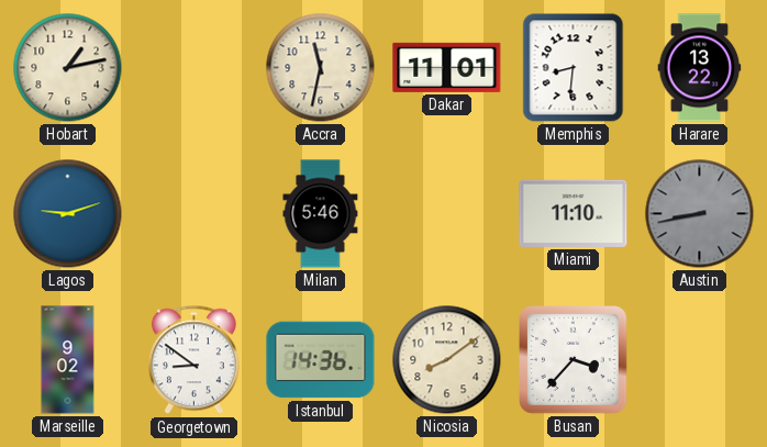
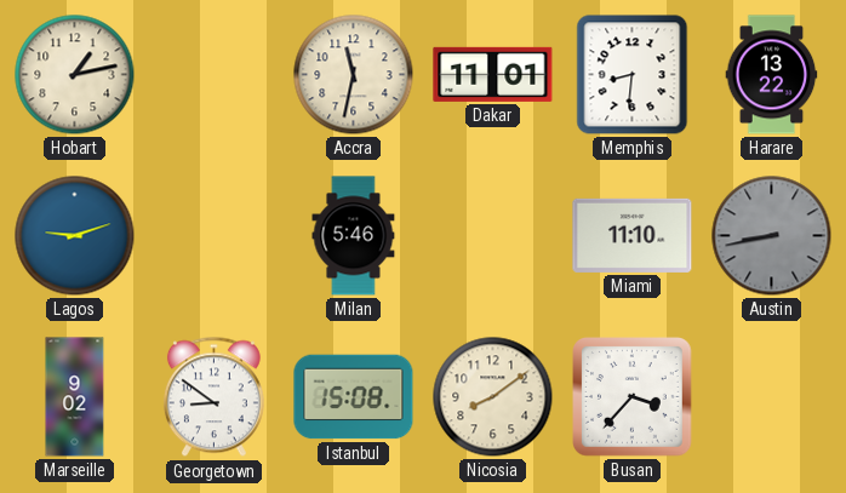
Istanbul: 14:36 -> 15:08 (354, 397)
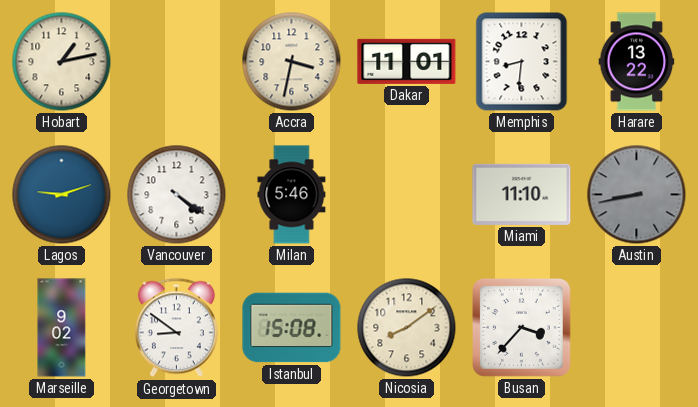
Accra: 11:32 -> 3:32 (292, 62)
Vancouver: none -> 4:21 (177, 195)
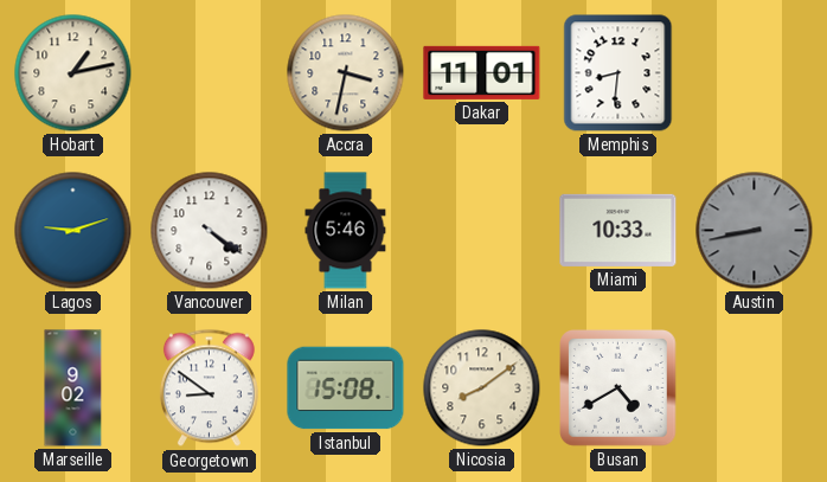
Harare: 13:22 -> none (637, 62)
Miami: 11:10 -> 10:33 (618, 230)
Busan: 3:37 -> 4:40 (618, 388)
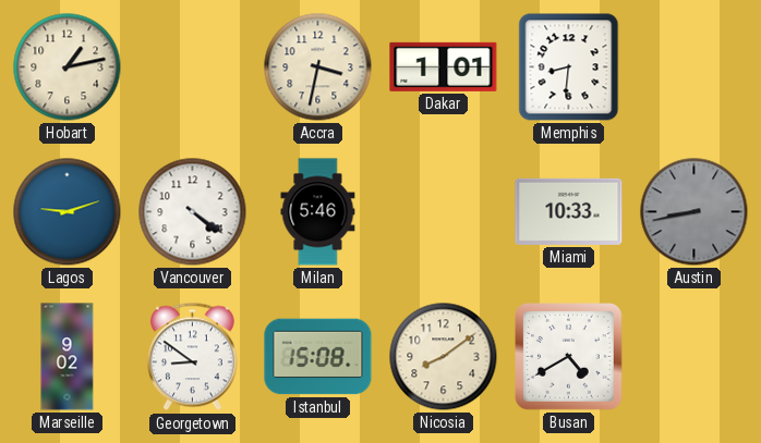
Dakar: 11:01 -> 1:01 (444, 66)
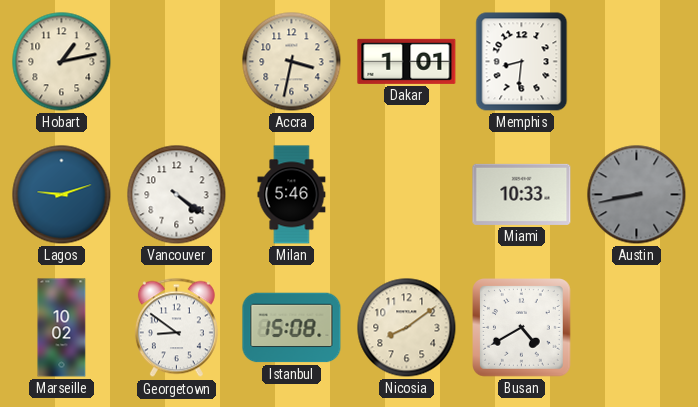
Marseille: 9:02 -> 10:02 (62, 328)
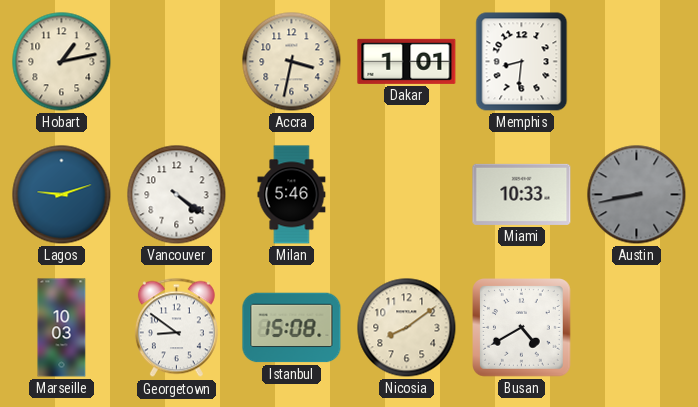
Marseille: 10:02 -> 10:03 (62, 328)
